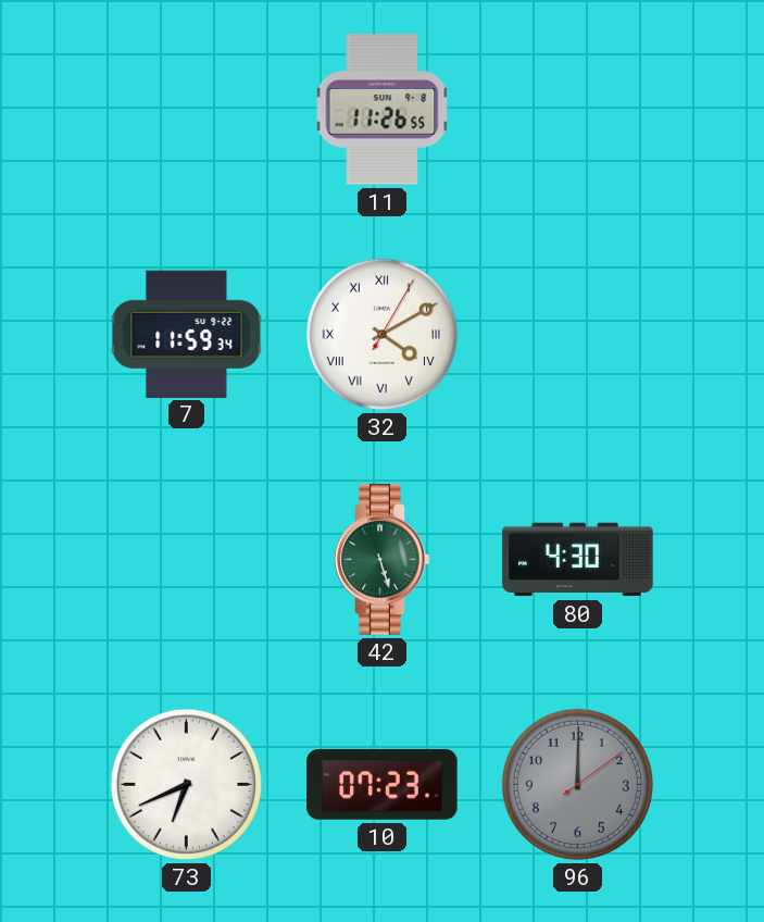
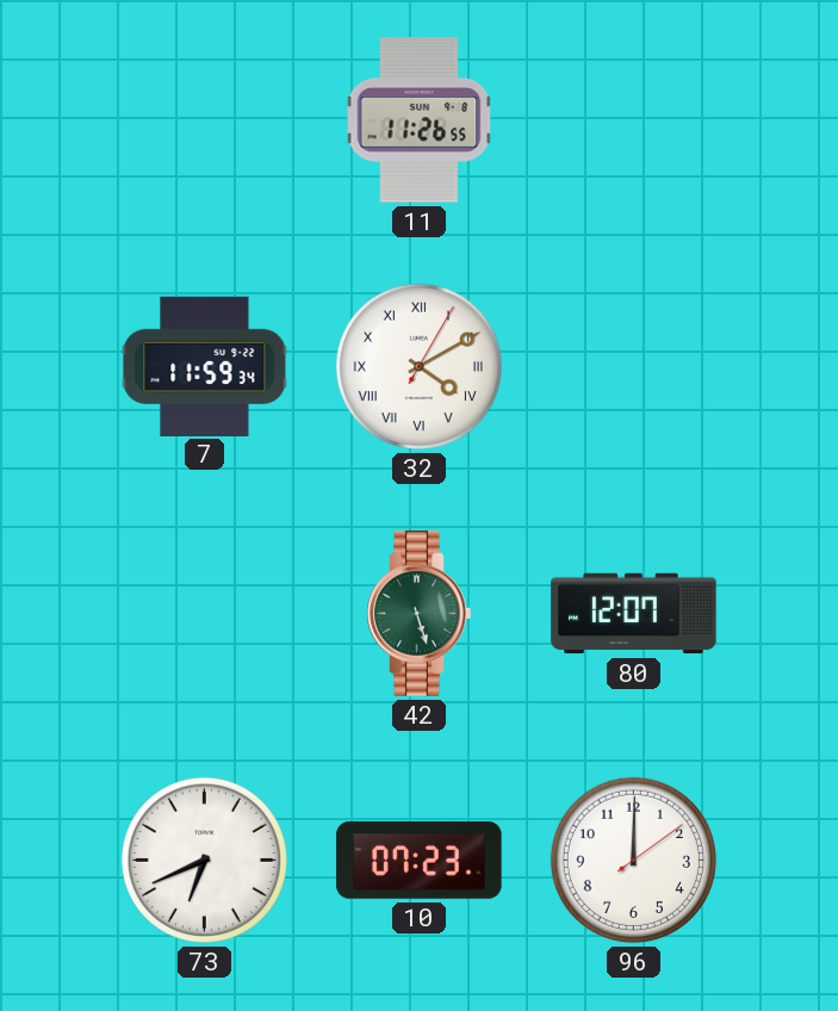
80: 4:30 -> 12:07 (634, 614)
96 dial: grey -> white (633, 860)
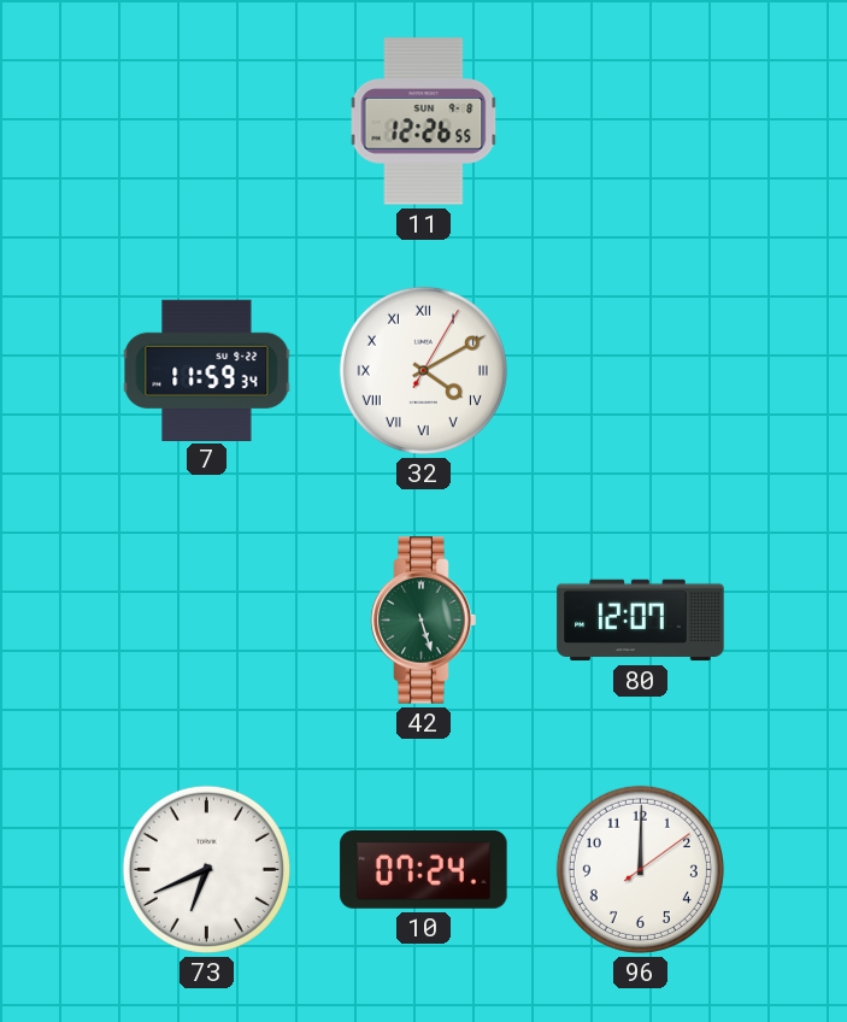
11: 11:26 -> 12:26 (424, 122)
10: 07:23 -> 07:24 (424, 869)
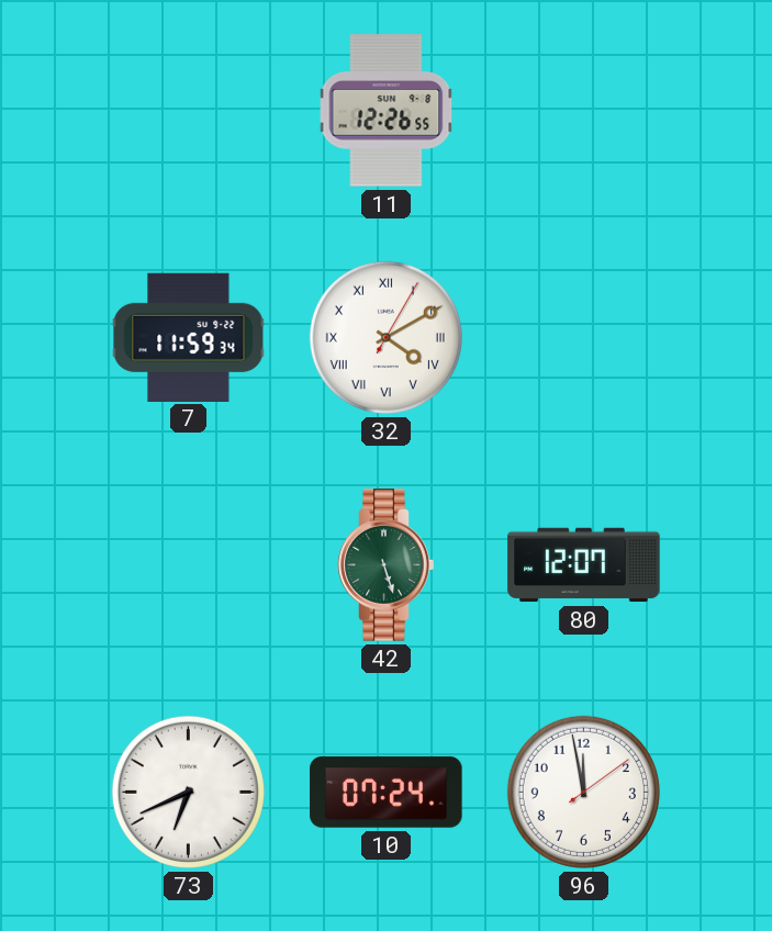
96: 12:00 -> 11:58 (583, 792)
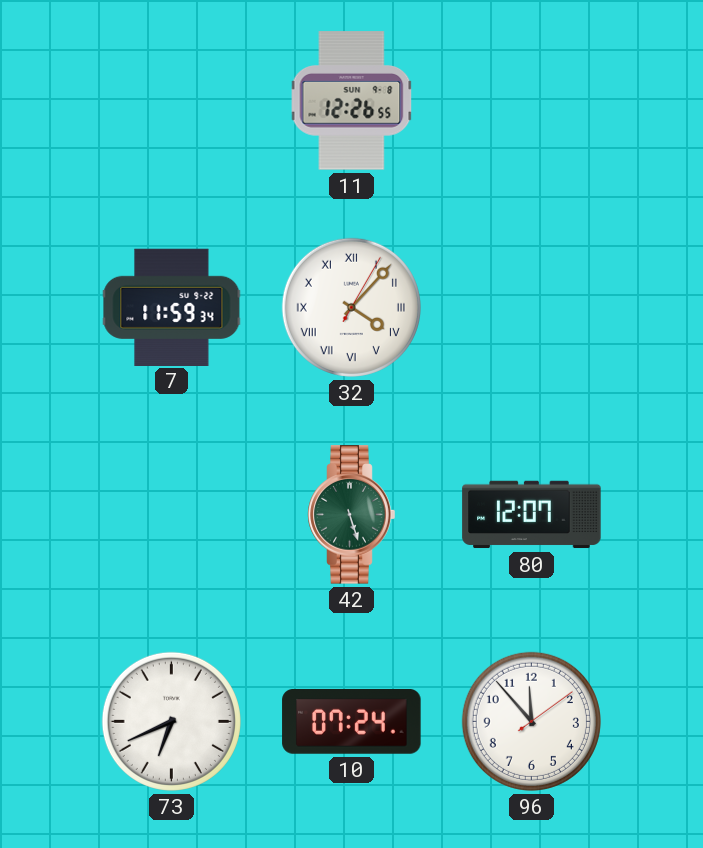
32: 4:10 -> 4:07 (351, 307)
96: 11:58 -> 11:53 (531, 721)
